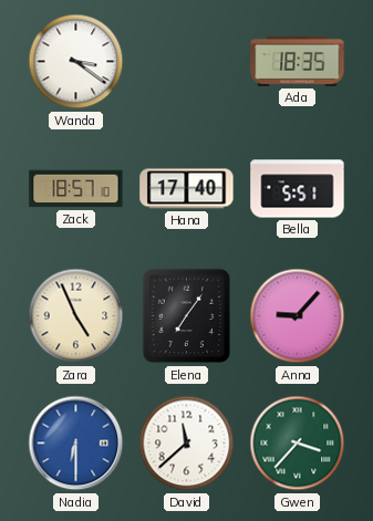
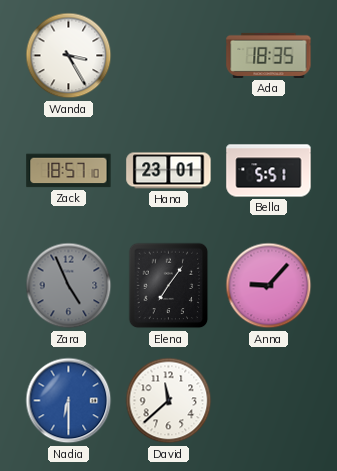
Wanda: 3:21 -> 3:25 (69, 56)
Hana: 17:40 -> 23:01 (169, 171)
Zara dial: cream -> grey (69, 286)
Gwen: 3:37 -> none (298, 444)
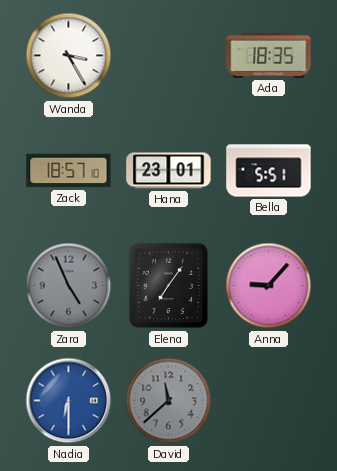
David dial: white -> grey (169, 401)
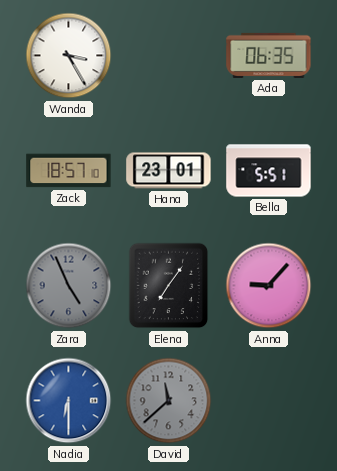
Ada: 18:35 -> 06:35 (269, 55)
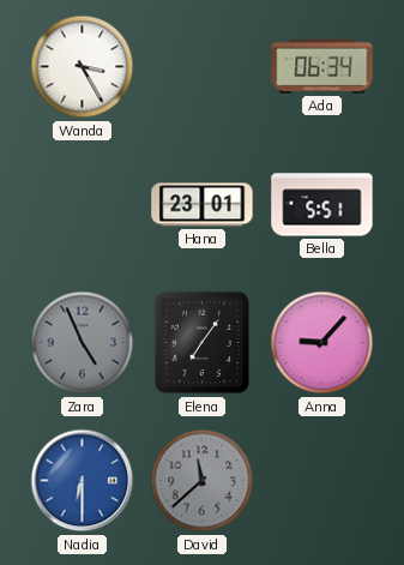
Ada: 06:35 -> 06:34 (322, 66)
Zack: 18:57 -> none (69, 171)
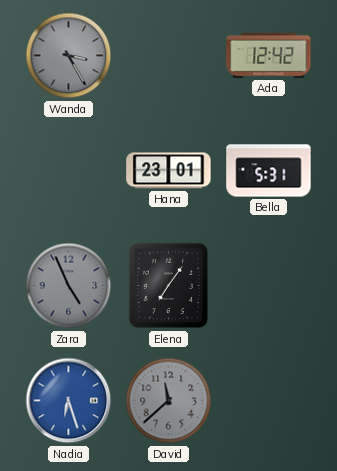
Wanda dial: white -> grey (69, 56)
Ada: 06:34 -> 12:42 (269, 55)
Bella: 5:51 -> 5:31 (269, 171)
Anna: 9:07 -> none (322, 343)
Nadia: 6:30 -> 6:27 (69, 401)
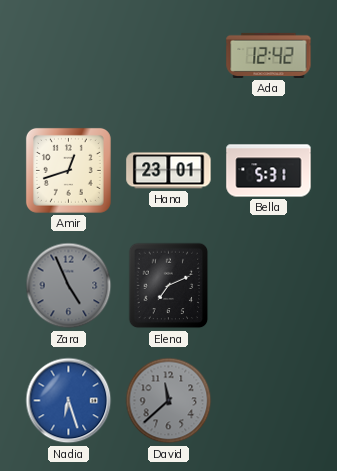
Wanda: 3:25 -> none (69, 56)
Amir: none -> 12:42 (68, 170)
Elena: 7:06 -> 7:11 (169, 286)
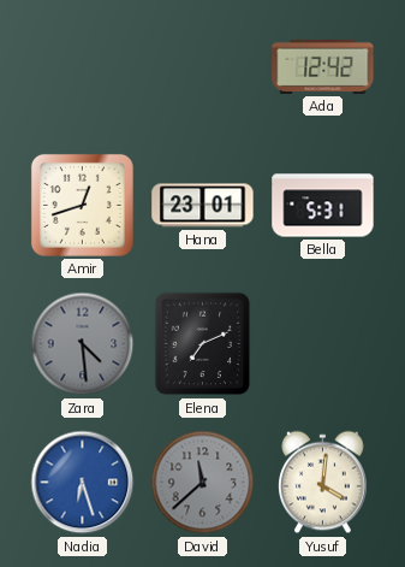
Zara: 4:56 -> 4:29 (83, 344)
Yusuf: none -> 4:01 (323, 483)
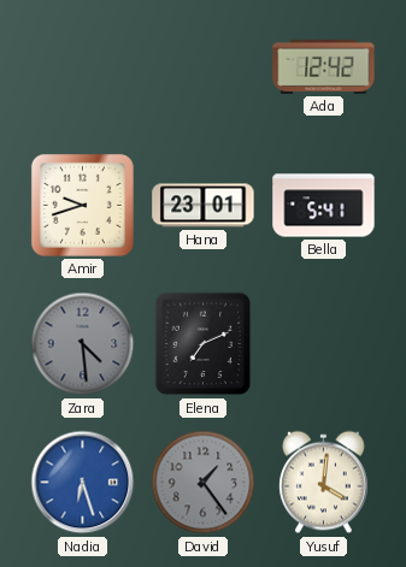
Amir: 12:42 -> 9:42 (82, 205)
Bella: 5:31 -> 5:41 (324, 206)
David: 11:38 -> 1:24 (204, 483)
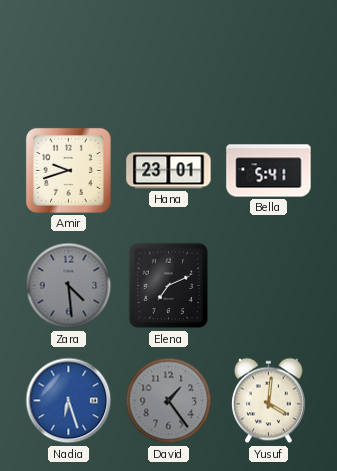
Ada: 12:42 -> none (324, 66)
